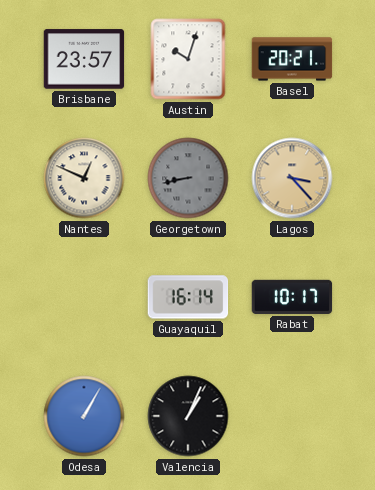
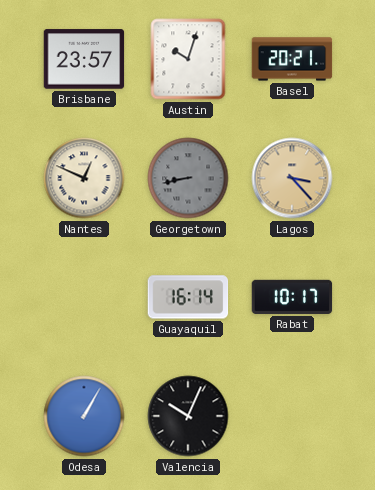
Valencia: 1:04 -> 10:04 (188, 416)
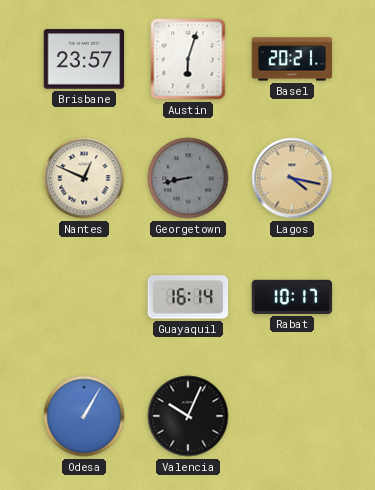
Austin: 10:03 -> 6:03 (188, 59)
Lagos: 3:23 -> 4:17 (292, 178)
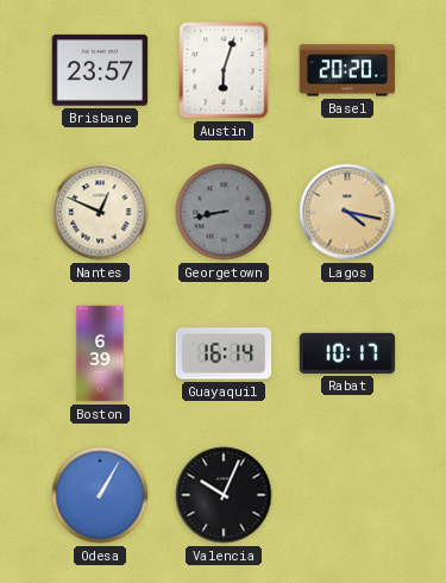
Basel: 20:21 -> 20:20 (347, 70)
Boston: none -> 6:39 (100, 353)
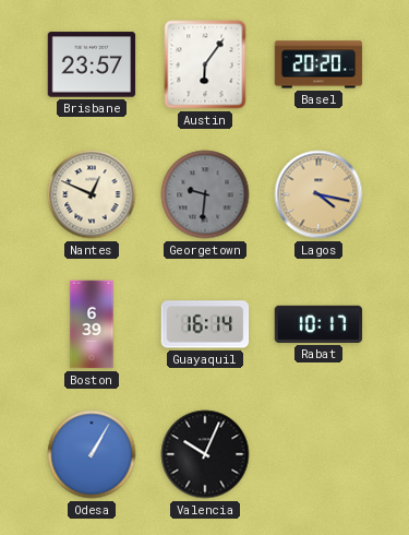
Austin: 6:03 -> 6:06 (205, 64)
Georgetown: 8:43 -> 9:31 (205, 194)
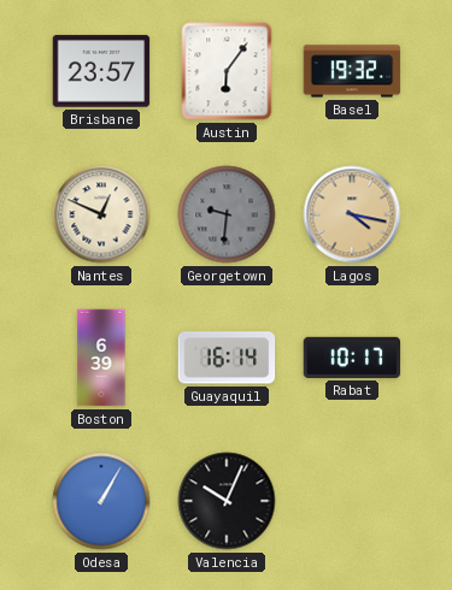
Basel: 20:20 -> 19:32 (352, 71)
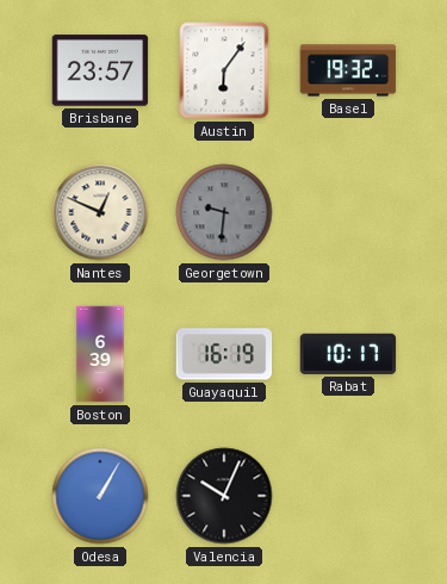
Lagos: 4:17 -> none (352, 214)
Guayaquil: 16:14 -> 16:19 (224, 354)
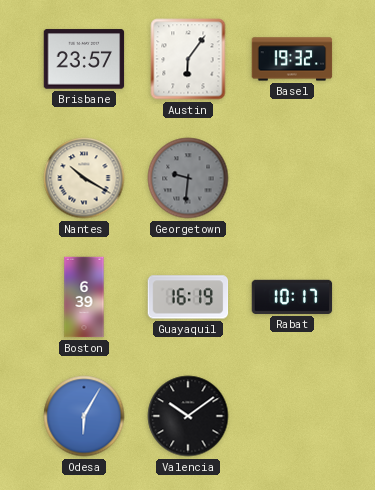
Nantes: 12:49 -> 10:20 (84, 178)
Odesa: 1:05 -> 6:05 (84, 416)
Valencia: 10:04 -> 10:09 (188, 416)
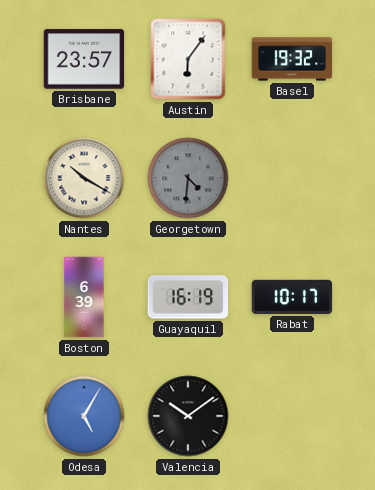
Georgetown: 9:31 -> 4:31 (188, 178)
Odesa: 6:05 -> 5:05 (84, 416)
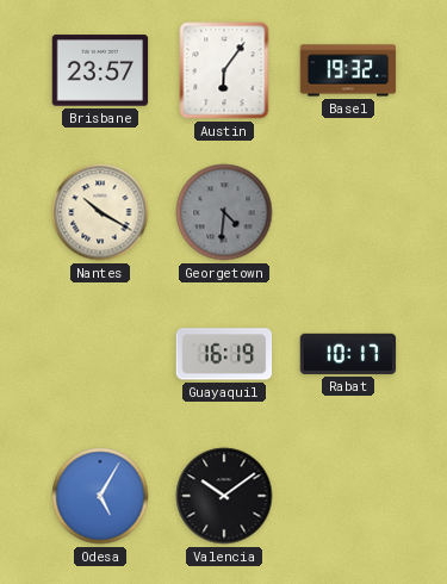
Boston: 6:39 -> none (84, 297)
